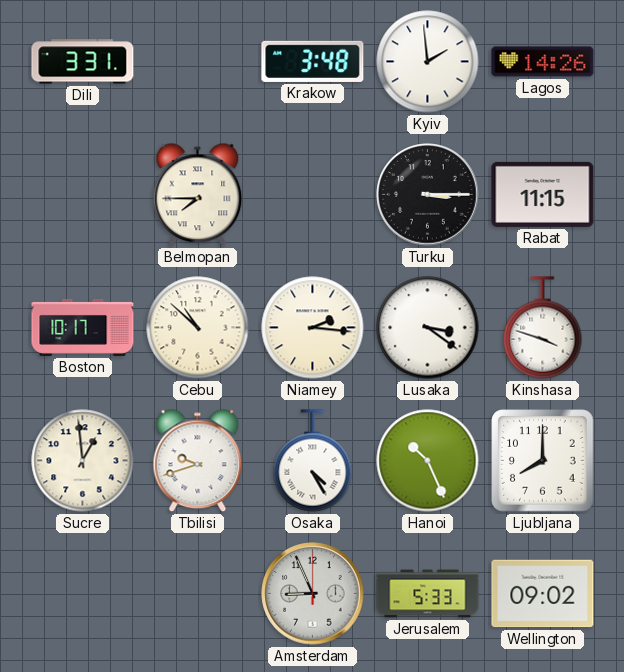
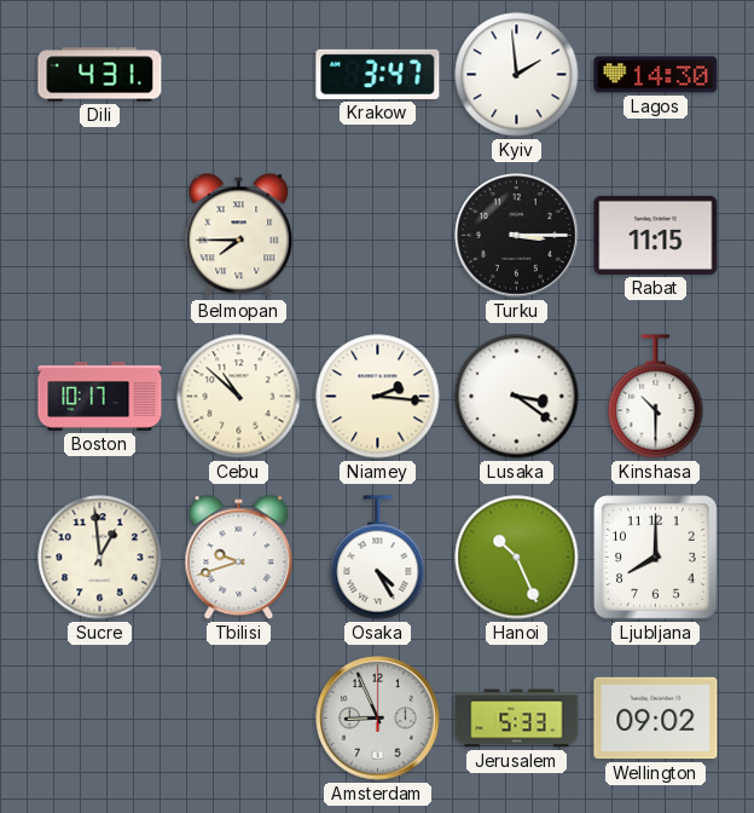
Dili: 3:31 -> 4:31 (100, 75)
Krakow: 3:48 -> 3:47 (378, 74)
Lagos: 14:26 -> 14:30 (656, 75)
Kinshasa: 3:48 -> 10:30 (656, 397)
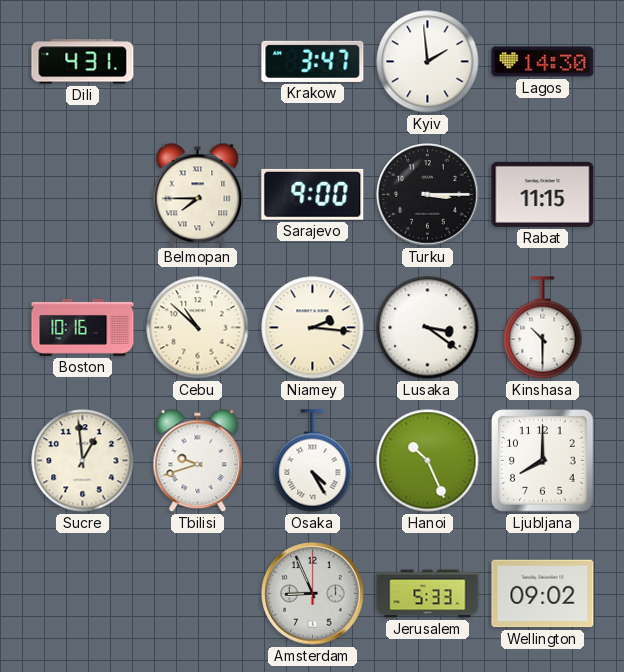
Sarajevo: none -> 9:00 (313, 194)
Boston: 10:17 -> 10:16 (83, 327)
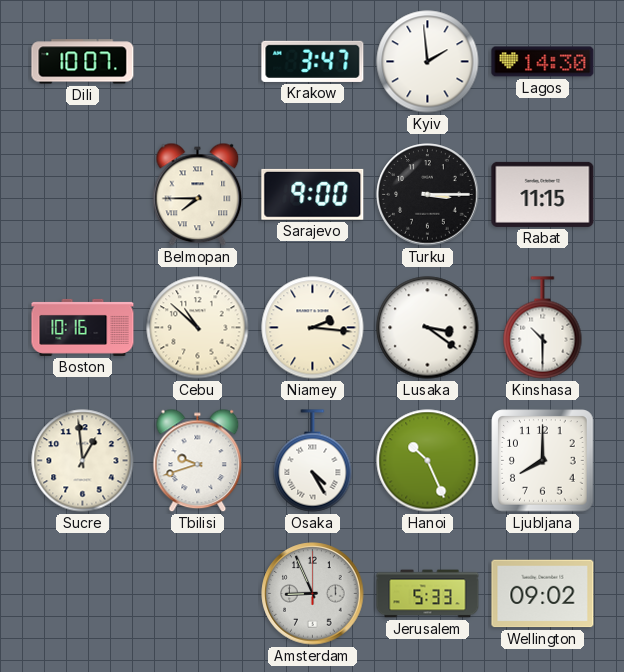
Dili: 4:31 -> 10:07 (83, 62)
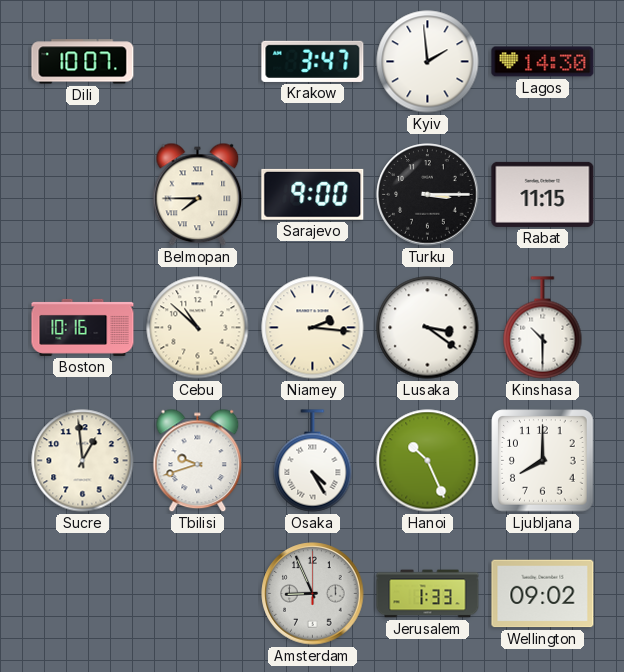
Jerusalem: 5:33 -> 1:33 (428, 594)
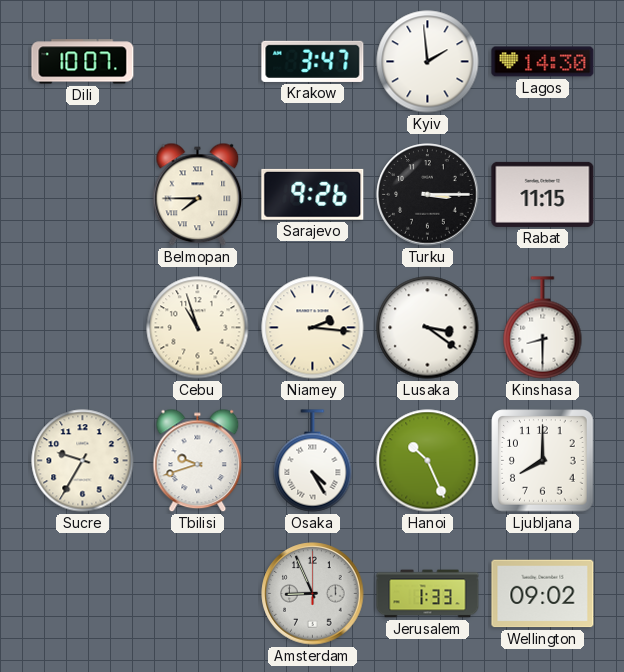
Sarajevo: 9:00 -> 9:26 (313, 194)
Boston: 10:16 -> none (83, 327)
Cebu: 10:52 -> 10:57 (198, 328)
Kinshasa: 10:30 -> 8:30 (543, 328)
Sucre: 12:59 -> 9:35 (83, 461)
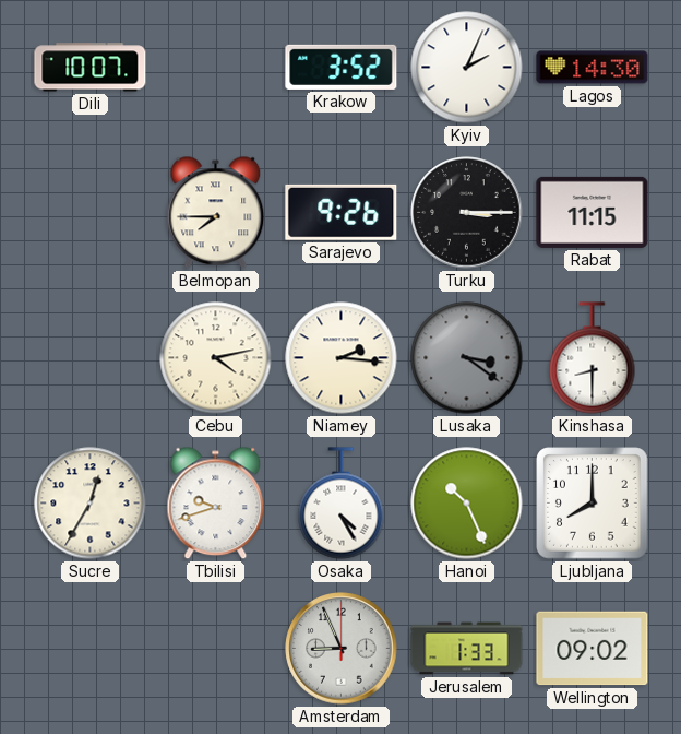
Krakow: 3:47 -> 3:52 (342, 67)
Kyiv: 1:59 -> 2:04 (467, 68)
Cebu: 10:57 -> 4:13 (216, 358)
Lusaka dial: white -> grey (467, 358)
Sucre: 9:35 -> 12:35 (91, 504)
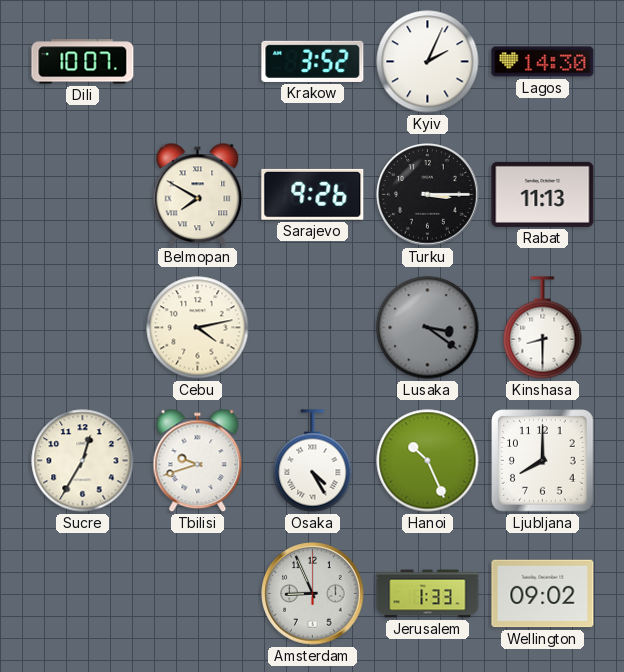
Belmopan: 7:45 -> 7:50 (198, 195)
Rabat: 11:15 -> 11:13 (543, 194)
Niamey: 2:16 -> none (342, 358)
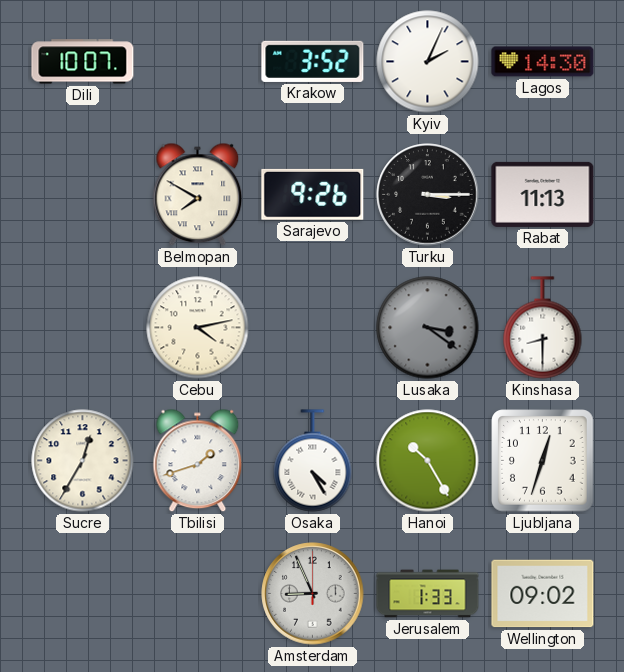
Tbilisi: 9:42 -> 1:42 (198, 461)
Hanoi: 10:26 -> 10:25 (428, 461)
Ljubljana: 8:00 -> 12:33 (543, 461)
